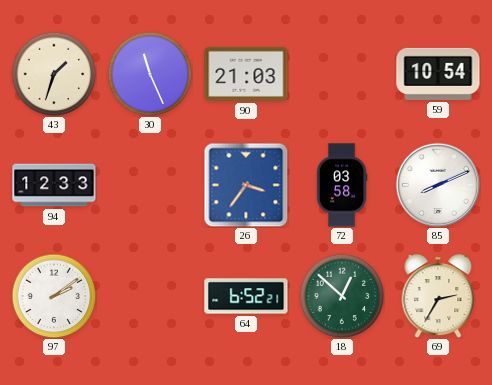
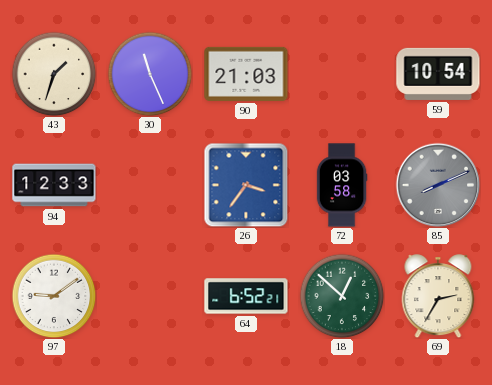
85 dial: white -> grey (438, 185)
97: 2:09 -> 9:09 (54, 296)
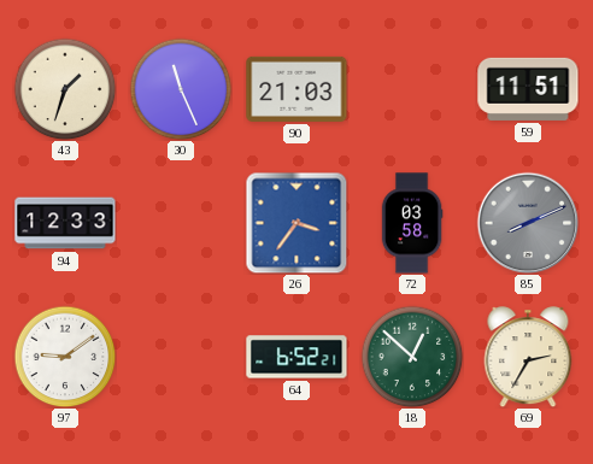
59: 10:54 -> 11:51 (528, 89)
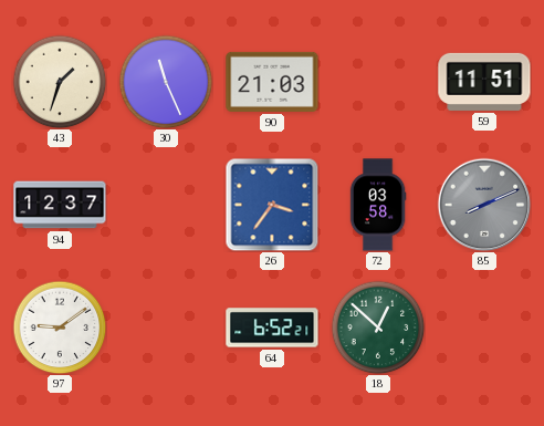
94: 12:33 -> 12:37 (60, 205)
69: 2:35 -> none (528, 357)
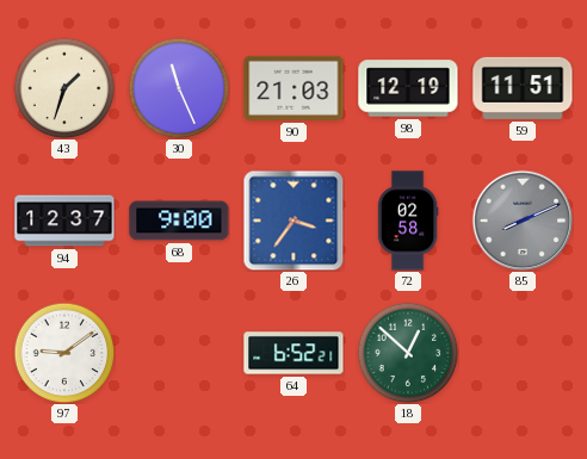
98: none -> 12:19 (408, 88)
68: none -> 9:00 (179, 221)
72: 03:58 -> 02:58 (408, 221)
